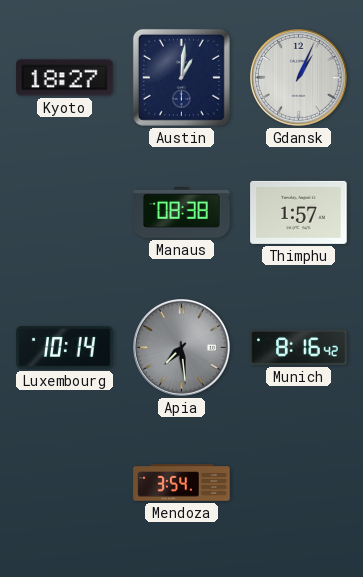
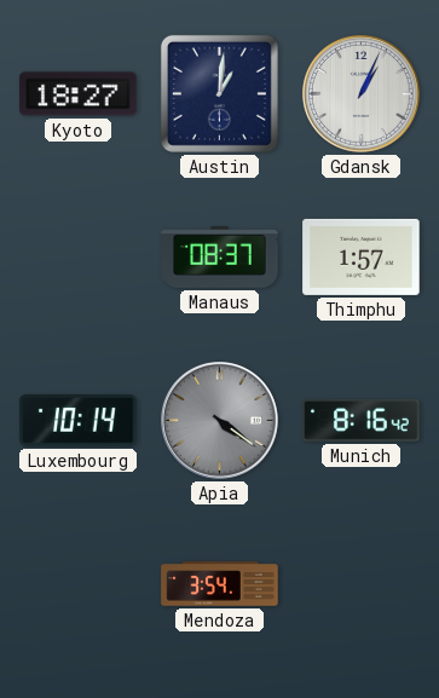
Manaus: 08:38 -> 08:37 (220, 258)
Apia: 7:29 -> 4:21 (220, 421)
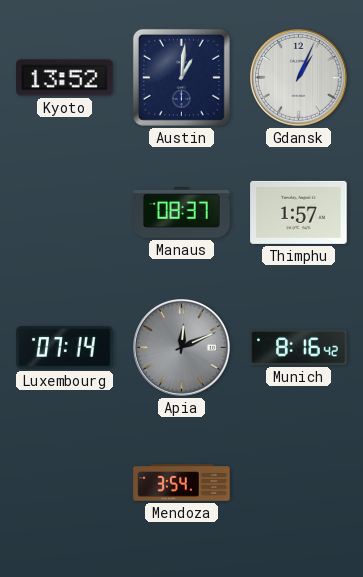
Kyoto: 18:27 -> 13:52 (65, 78)
Luxembourg: 10:14 -> 07:14 (65, 348)
Apia: 4:21 -> 12:11 (182, 348)
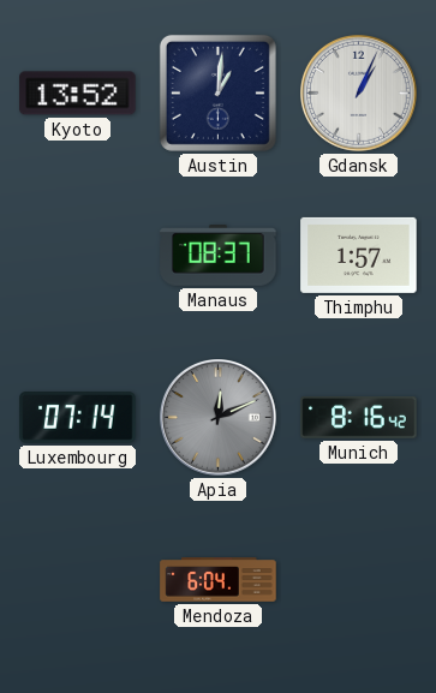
Mendoza: 3:54 -> 6:04 (219, 580)
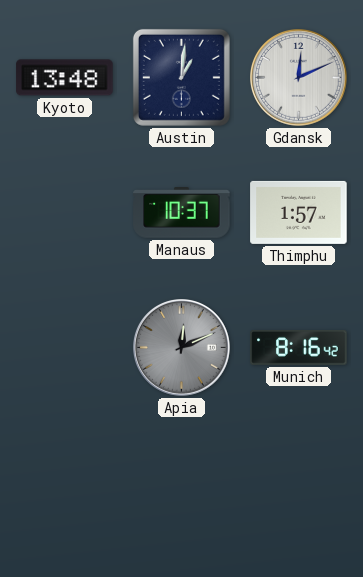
Kyoto: 13:52 -> 13:48 (65, 78)
Gdansk: 1:04 -> 12:11 (299, 78)
Manaus: 08:37 -> 10:37 (182, 213)
Luxembourg: 07:14 -> none (78, 418)
Mendoza: 6:04 -> none (219, 580)
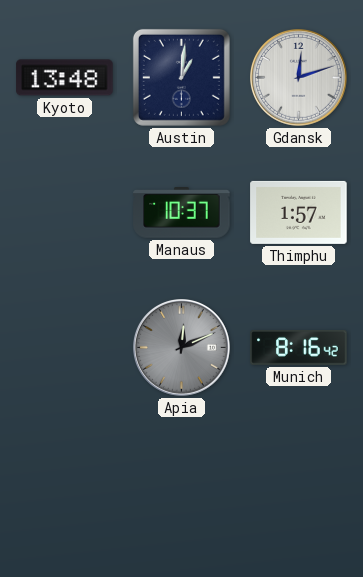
Gdansk: 12:11 -> 12:12 (299, 78)
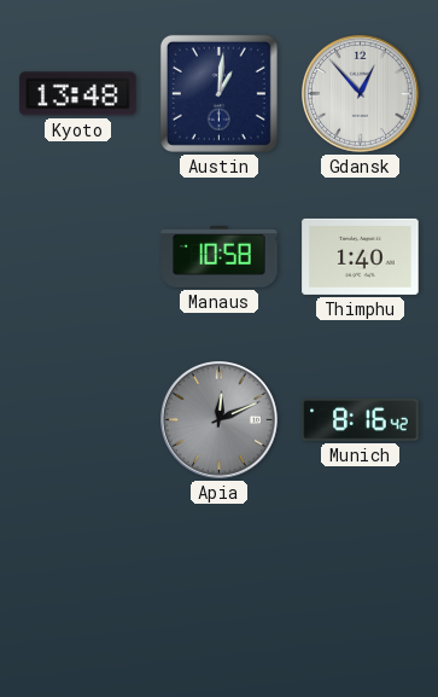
Gdansk: 12:12 -> 12:53 (361, 94)
Manaus: 10:37 -> 10:58 (220, 257)
Thimphu: 1:57 -> 1:40 (361, 256)
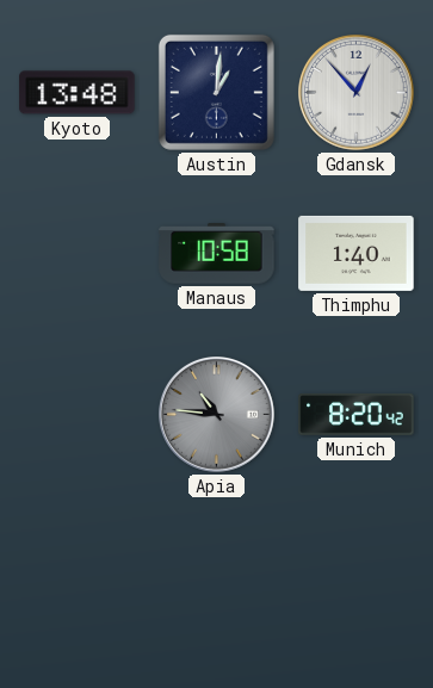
Apia: 12:11 -> 10:46 (217, 415)
Munich: 8:16 -> 8:20 (357, 415)
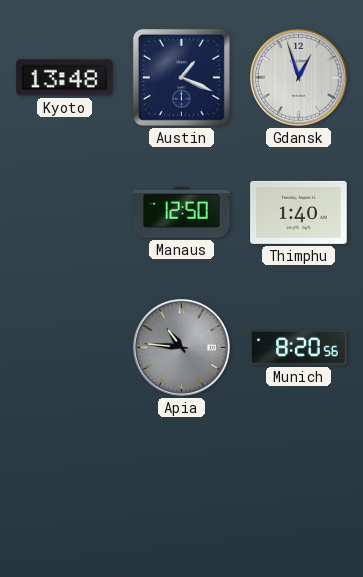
Austin: 1:01 -> 1:19 (181, 77)
Gdansk: 12:53 -> 12:57 (299, 78)
Manaus: 10:58 -> 12:50 (182, 213)
Munich: 8:20:42 -> 8:20:56 (299, 348)
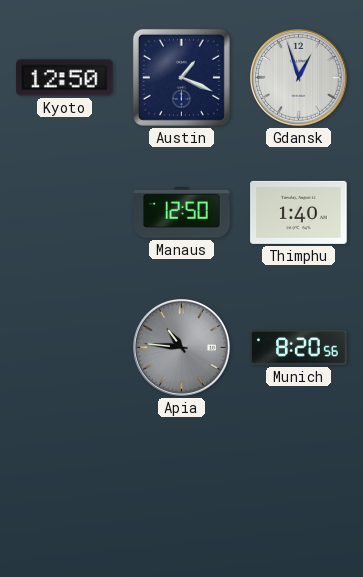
Kyoto: 13:48 -> 12:50 (65, 78)
